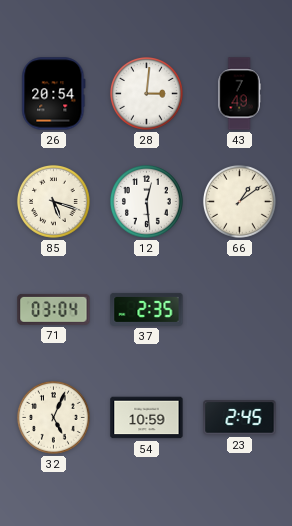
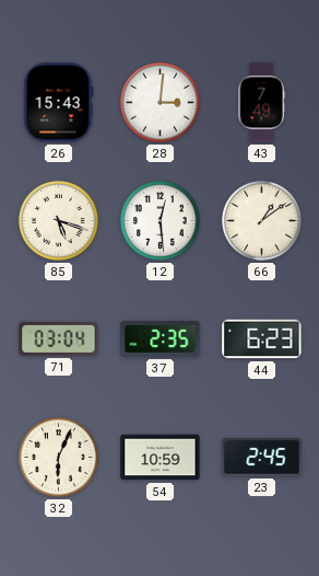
26: 20:54 -> 15:43 (59, 103)
44: none -> 6:23 (262, 339)
32: 5:04 -> 6:04 (58, 457)
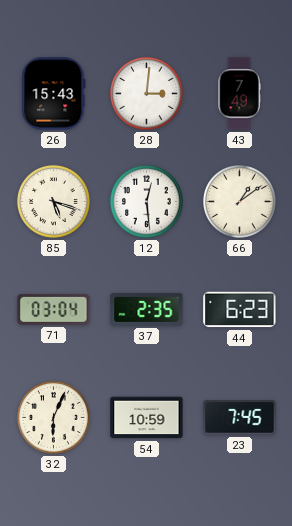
23: 2:45 -> 7:45 (240, 418)
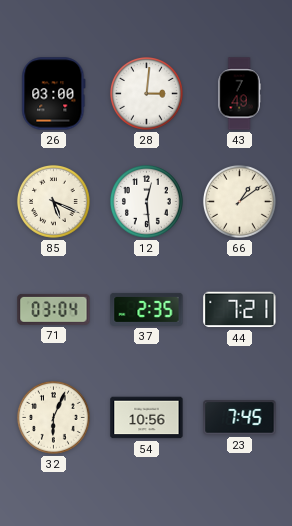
26: 15:43 -> 03:00 (54, 94)
85: 5:18 -> 5:19 (53, 201)
44: 6:23 -> 7:21 (240, 310)
54: 10:59 -> 10:56 (147, 418)
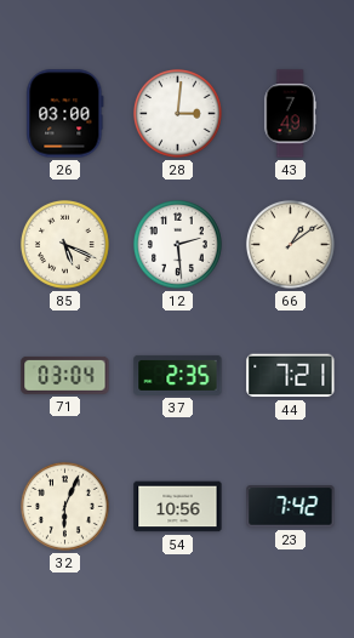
12: 12:29 -> 2:29 (177, 244)
23: 7:45 -> 7:42 (291, 507)
